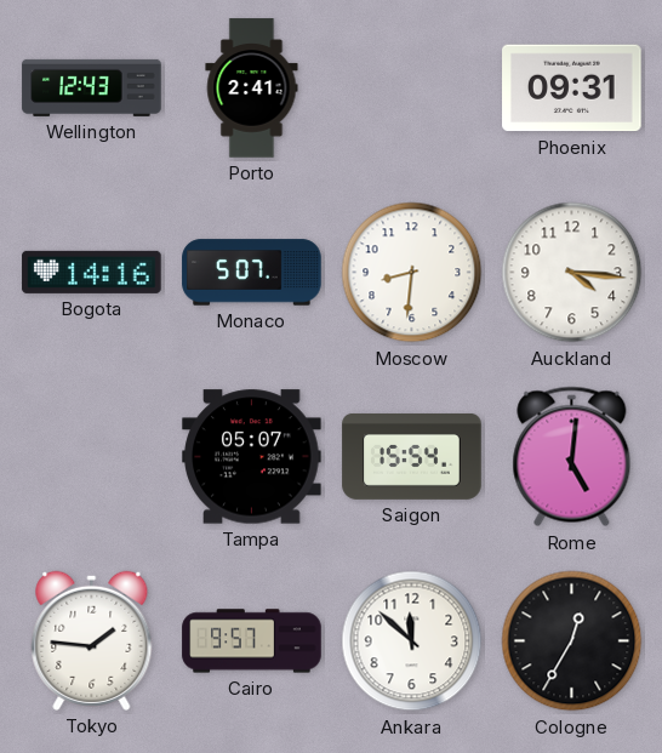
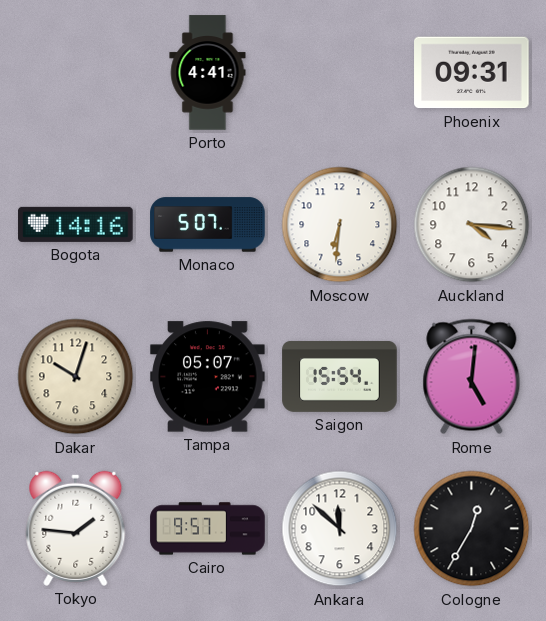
Wellington: 12:43 -> none (92, 87)
Porto: 2:41 -> 4:41 (208, 73)
Moscow: 8:31 -> 6:31 (340, 225)
Dakar: none -> 10:03 (76, 377)
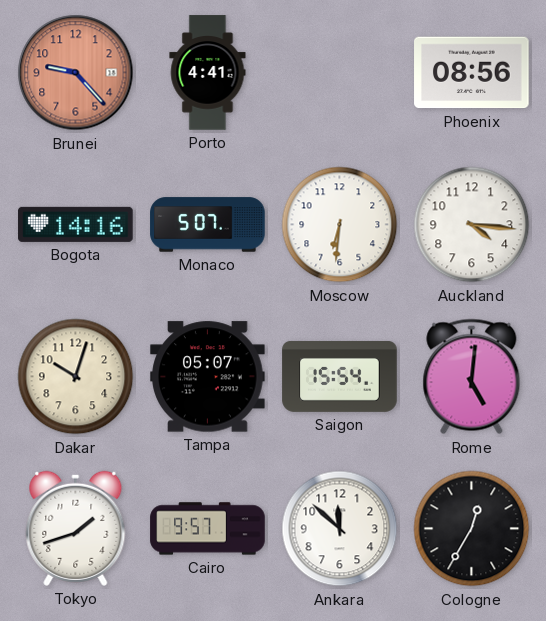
Brunei: none -> 9:23 (76, 73)
Phoenix: 09:31 -> 08:56 (472, 73)
Tokyo: 1:46 -> 1:42 (76, 528)
